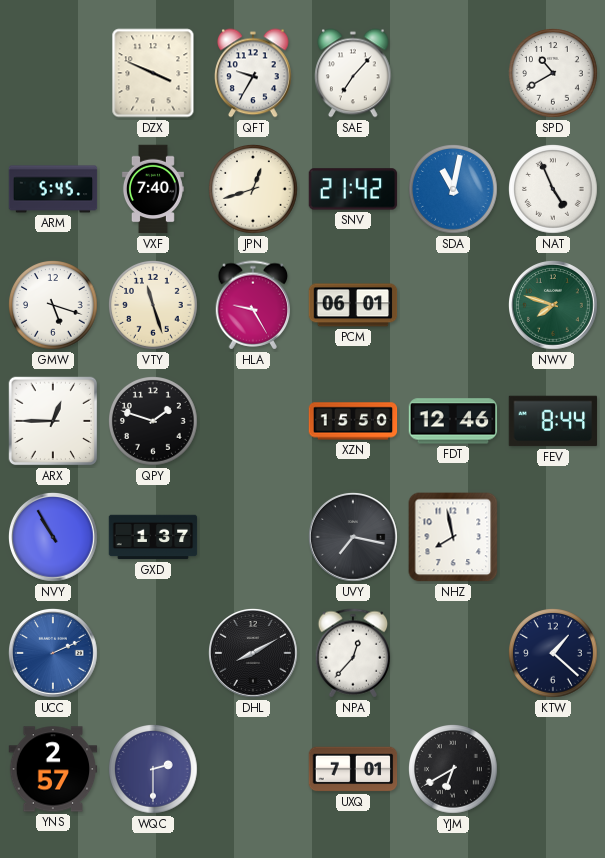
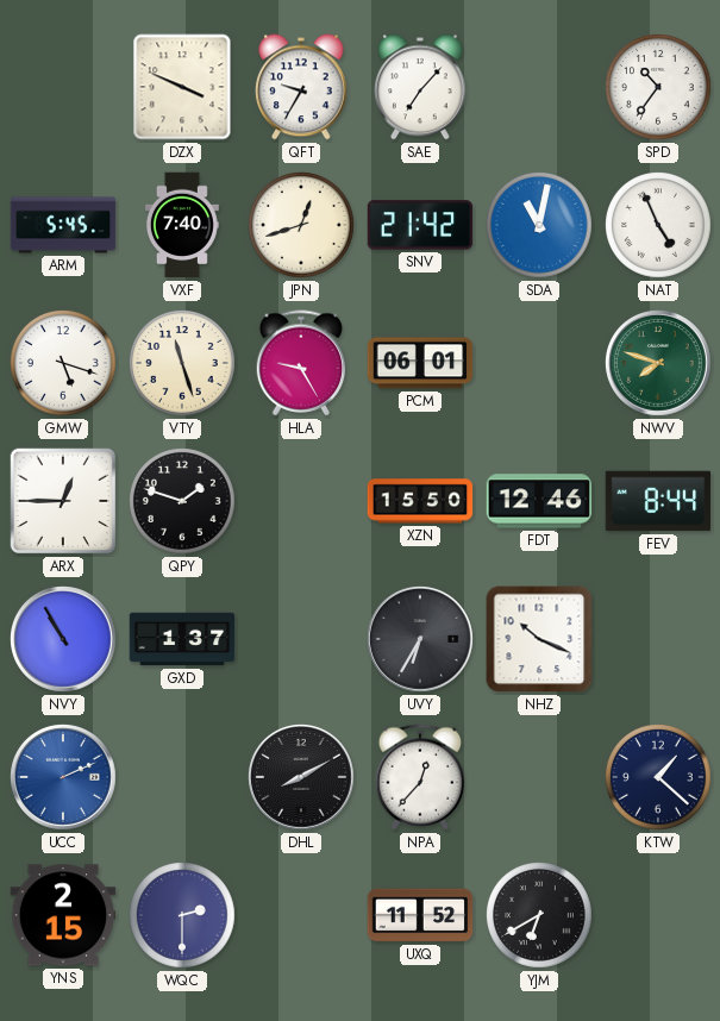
SPD: 10:40 -> 10:36 (659, 88)
UVY: 7:17 -> 6:35 (421, 640)
NHZ: 7:58 -> 10:19 (539, 639)
YNS: 2:57 -> 2:15 (63, 915)
UXQ: 7:01 -> 11:52 (420, 915)
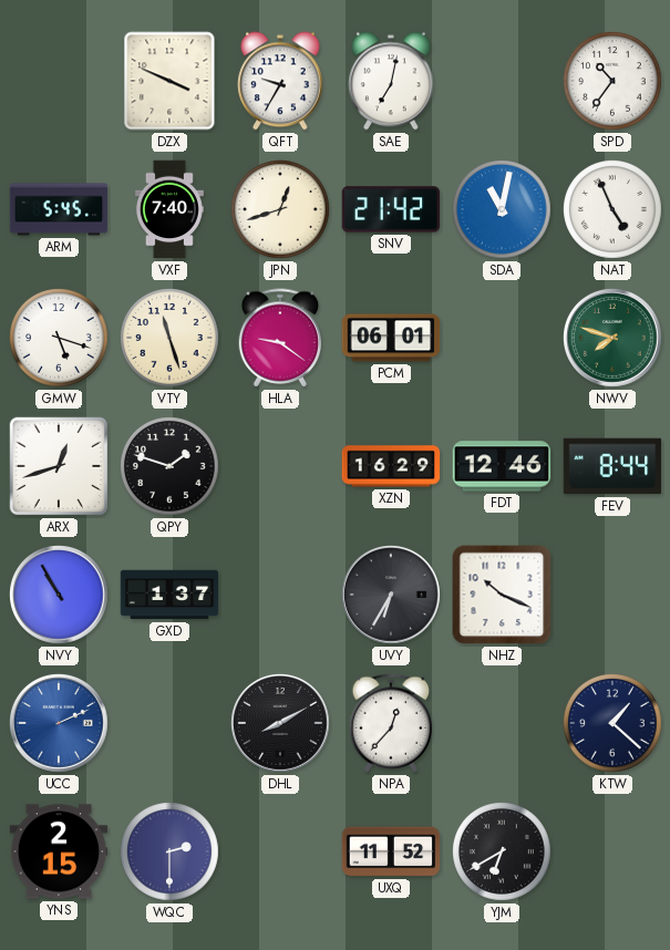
SAE: 7:07 -> 7:02 (392, 81)
HLA: 9:25 -> 9:21 (280, 338)
ARX: 12:45 -> 12:42 (59, 466)
XZN: 15:50 -> 16:29 (391, 466)
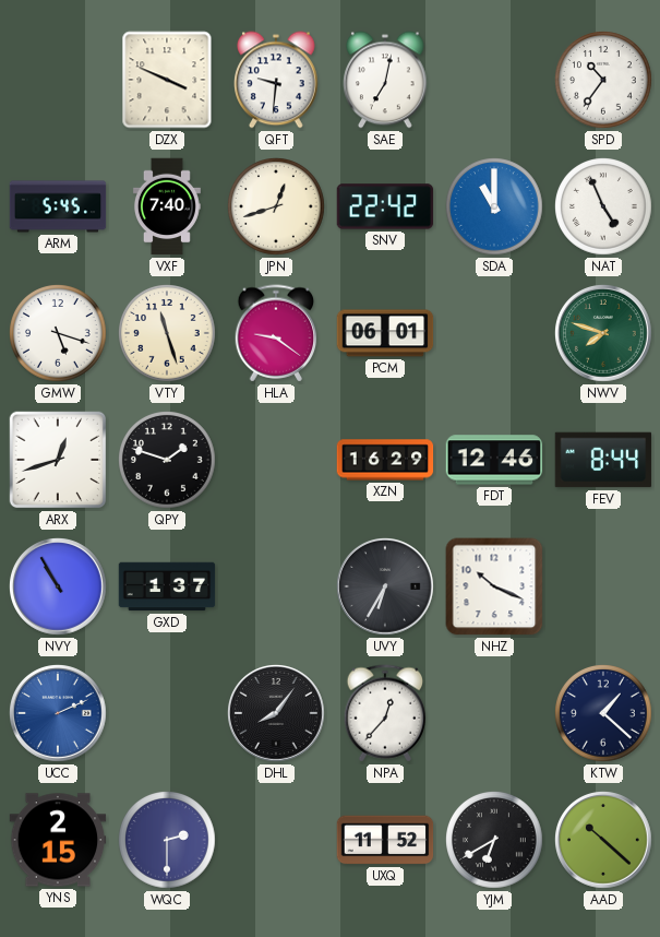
QFT: 9:35 -> 9:31 (277, 80)
SNV: 21:42 -> 22:42 (385, 206)
SDA: 11:02 -> 11:00 (495, 207)
DHL: 8:10 -> 8:06 (277, 714)
AAD: none -> 10:22 (604, 841)
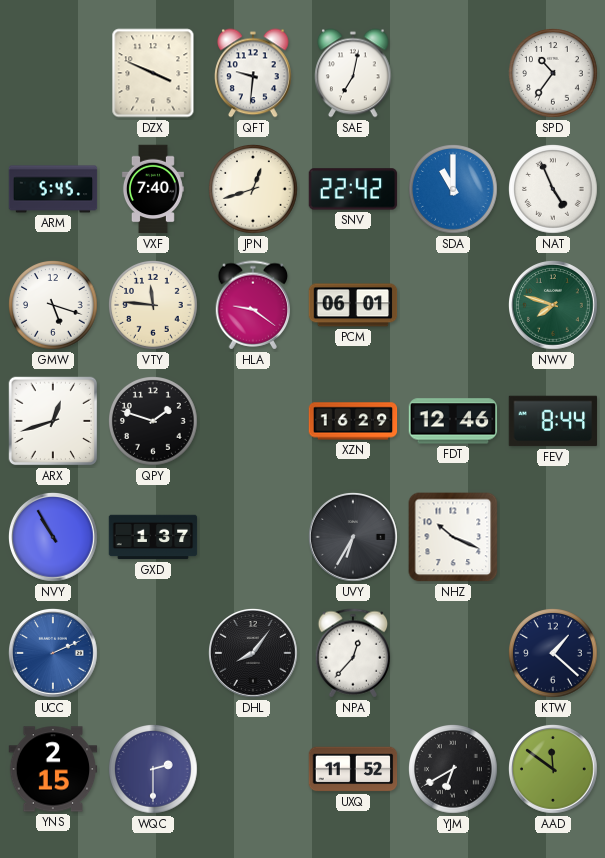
VTY: 11:27 -> 11:46 (154, 306)
AAD: 10:22 -> 11:51 (554, 770)
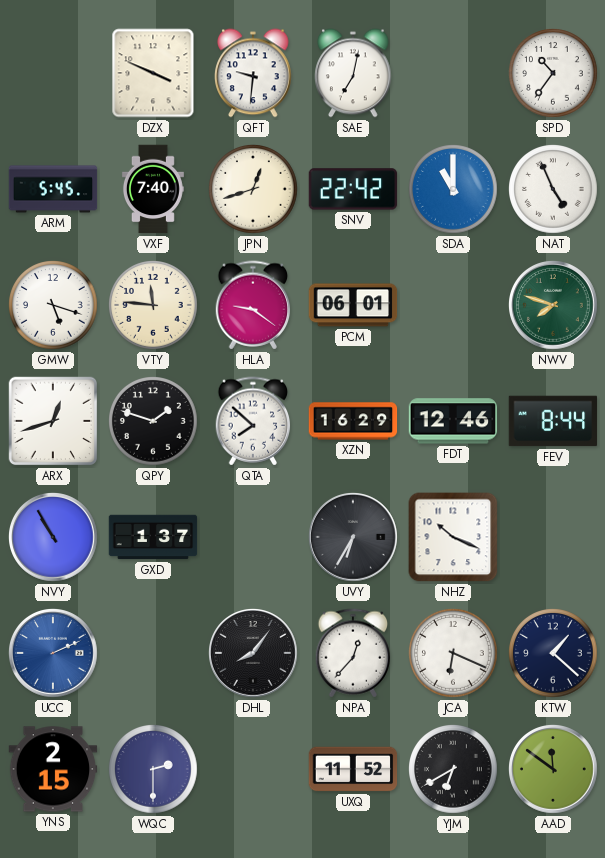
QTA: none -> 7:52 (253, 421)
JCA: none -> 6:19 (454, 654)
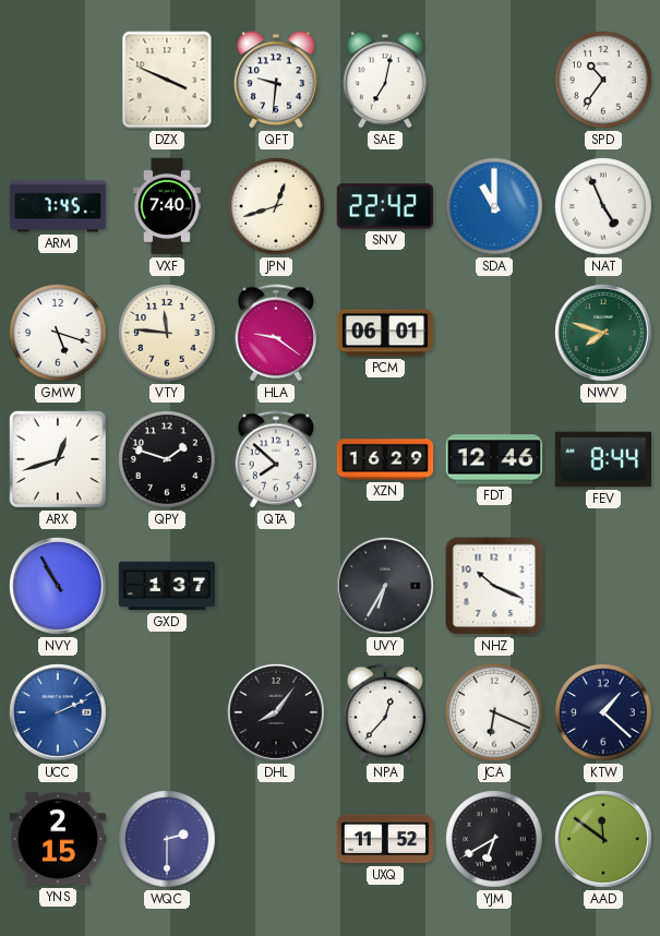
ARM: 5:45 -> 7:45 (58, 206)
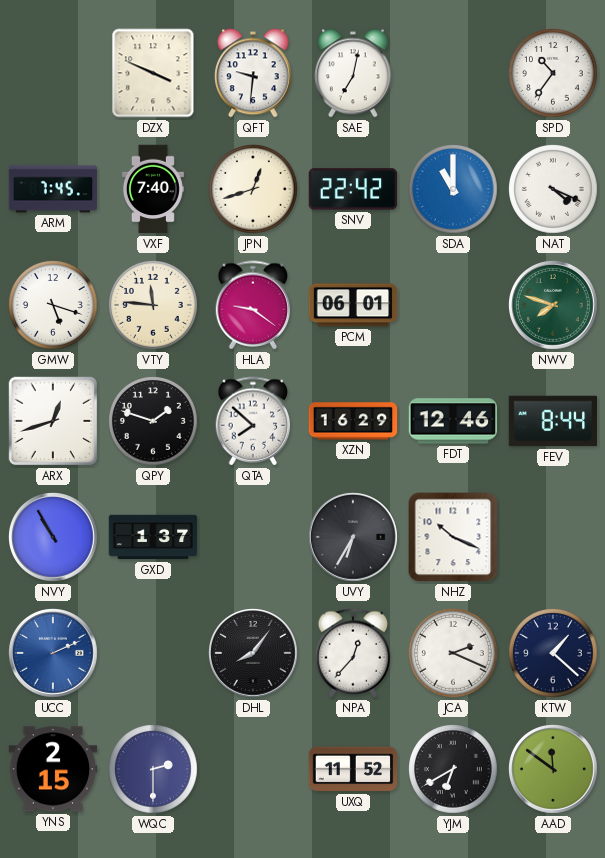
NAT: 4:56 -> 4:19 (554, 190)
JCA: 6:19 -> 2:19 (454, 654)
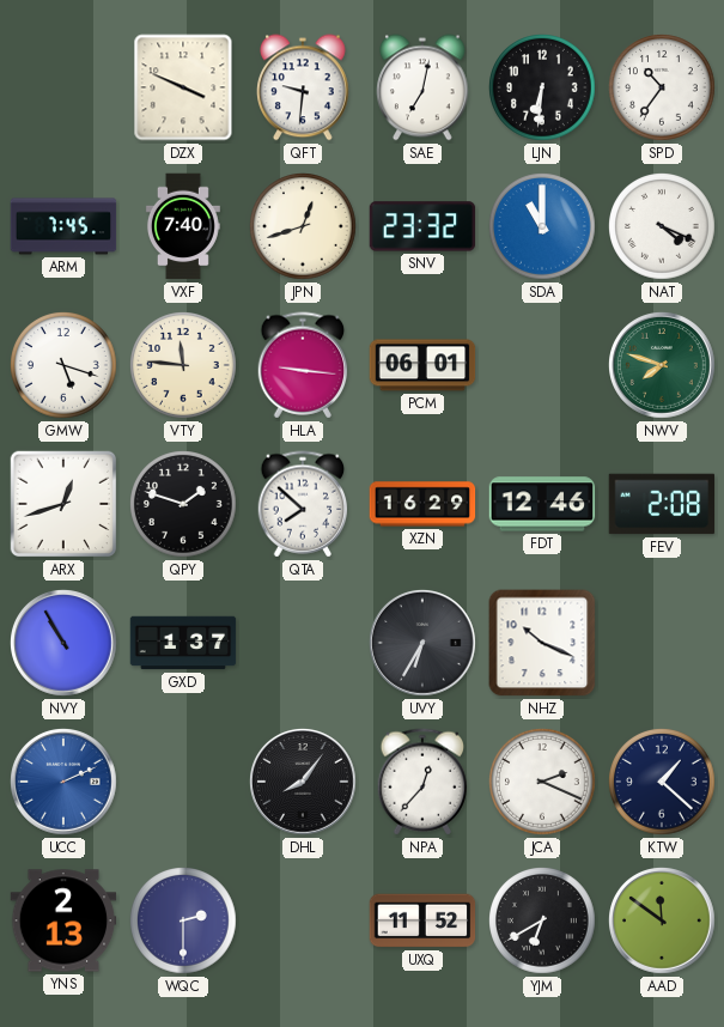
LJN: none -> 6:31 (543, 89)
SNV: 22:42 -> 23:32 (422, 226)
HLA: 9:21 -> 9:16 (303, 365)
FEV: 8:44 -> 2:08 (662, 504)
YNS: 2:15 -> 2:13 (63, 920)
